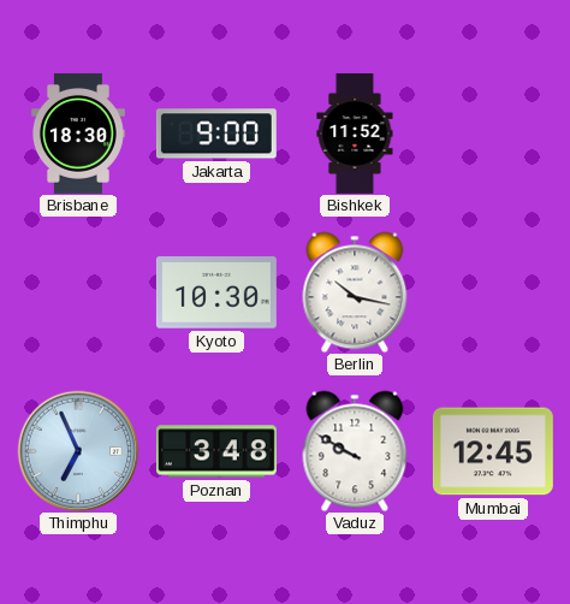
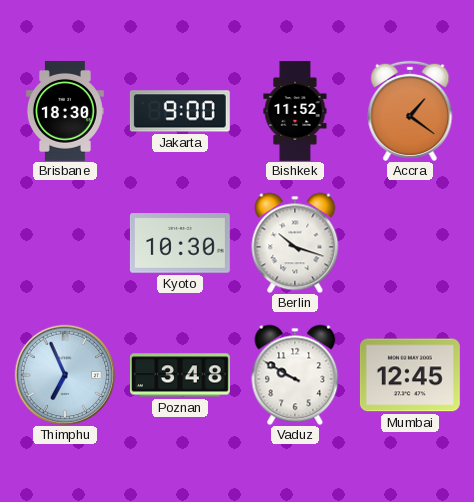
Accra: none -> 1:21 (410, 111)
Berlin: 10:17 -> 10:18 (295, 243)
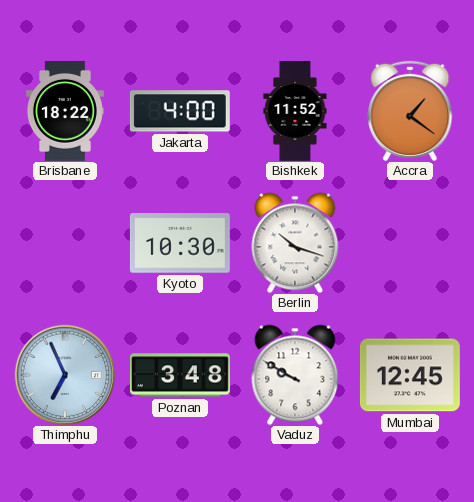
Brisbane: 18:30 -> 18:22 (65, 111)
Jakarta: 9:00 -> 4:00 (180, 111)
